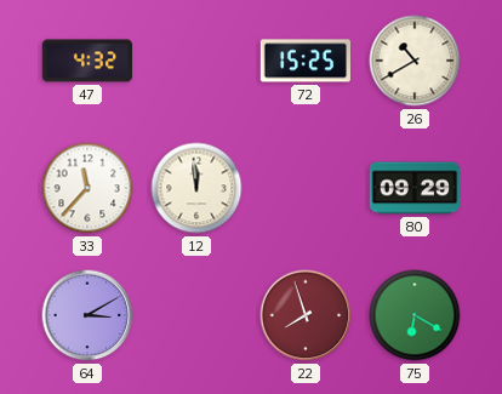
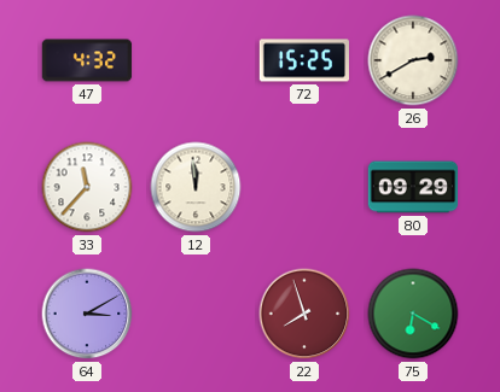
26: 10:40 -> 2:40 (413, 60)
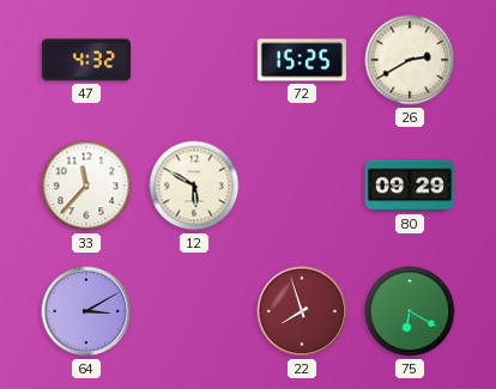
12: 11:59 -> 5:50 (194, 186)
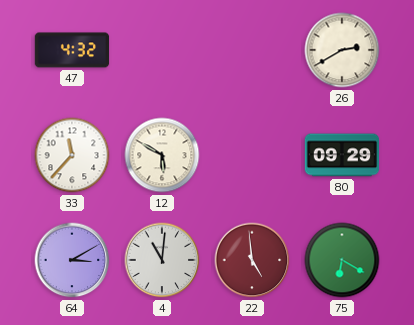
72: 15:25 -> none (301, 60)
4: none -> 11:01 (162, 260)
22: 7:57 -> 4:59 (252, 260)
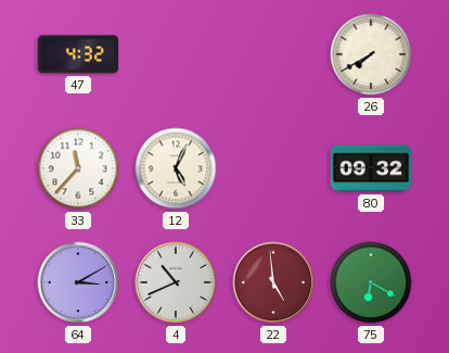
26: 2:40 -> 7:40 (371, 54)
12: 5:50 -> 5:04 (176, 168)
80: 09:29 -> 09:32 (371, 168)
4: 11:01 -> 10:41 (176, 282)
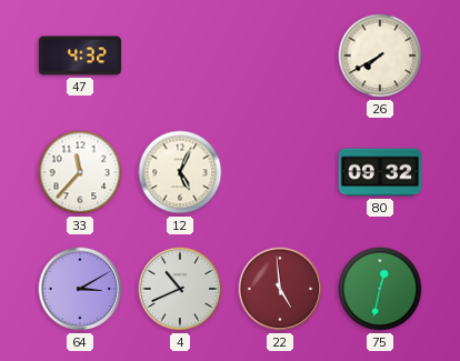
75: 6:20 -> 12:32 (380, 289)
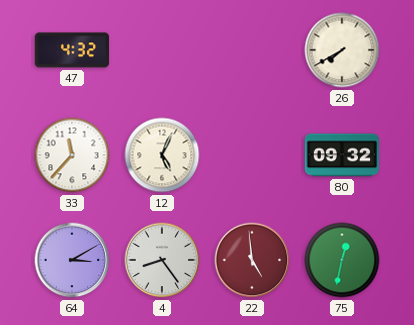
4: 10:41 -> 8:24 (162, 260)
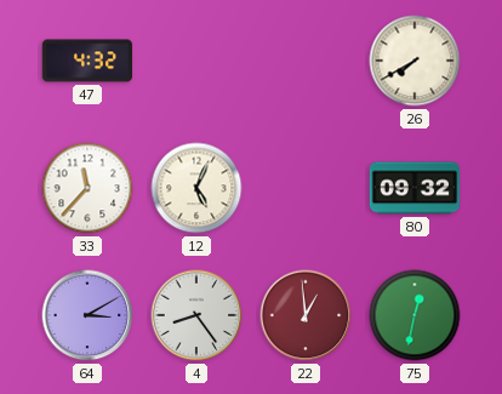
22: 4:59 -> 12:59 (306, 315)
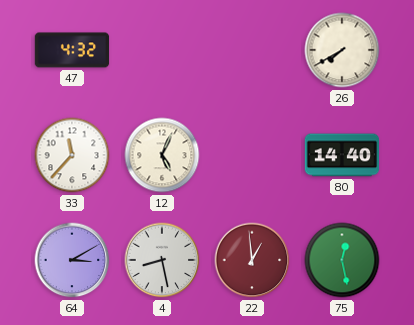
80: 09:32 -> 14:40 (342, 155)
4: 8:24 -> 8:28 (162, 260)
75: 12:32 -> 12:28 (342, 260)
